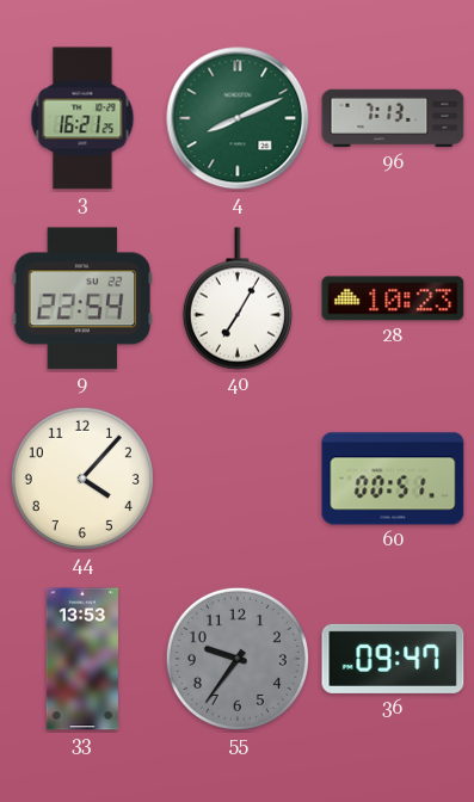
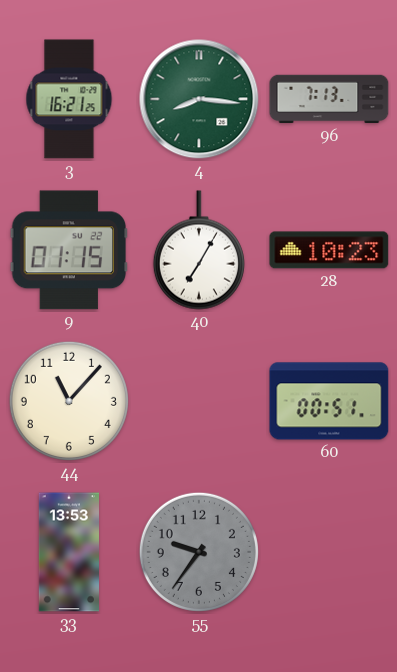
4: 8:11 -> 8:16 (199, 99)
9: 22:54 -> 01:15 (69, 250)
44: 4:07 -> 11:07 (69, 401)
36: 09:47 -> none (393, 659)
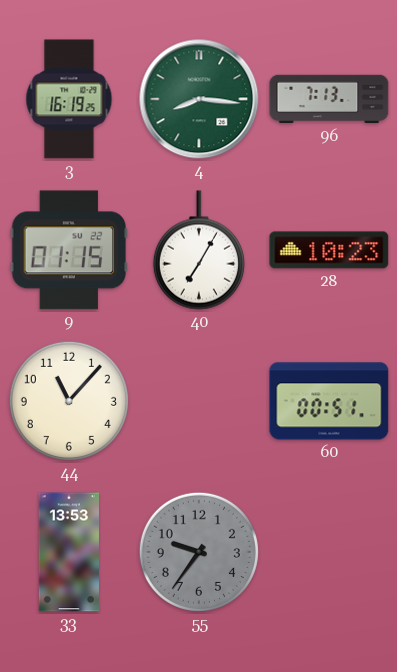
3: 16:21 -> 16:19 (69, 99)
